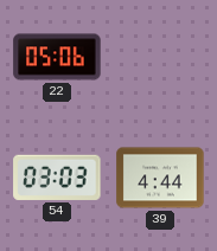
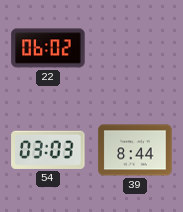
22: 05:06 -> 06:02 (48, 48)
39: 4:44 -> 8:44 (135, 150)
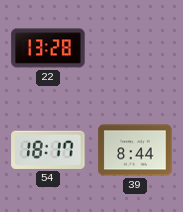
22: 06:02 -> 13:28 (48, 48)
54: 03:03 -> 18:17 (48, 150)
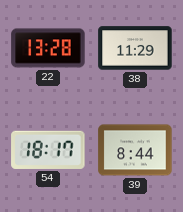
38: none -> 11:29 (135, 48)
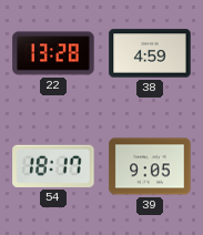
38: 11:29 -> 4:59 (150, 53)
39: 8:44 -> 9:05 (150, 166)
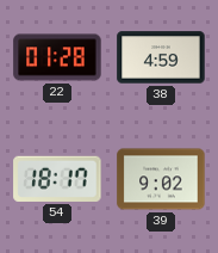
22: 13:28 -> 01:28 (57, 57)
39: 9:05 -> 9:02 (161, 179)
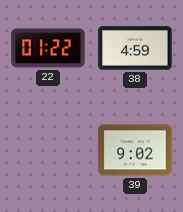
22: 01:28 -> 01:22 (48, 48)
54: 18:17 -> none (57, 179)
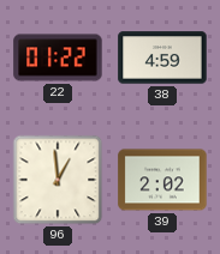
96: none -> 12:59 (58, 180)
39: 9:02 -> 2:02 (162, 180)
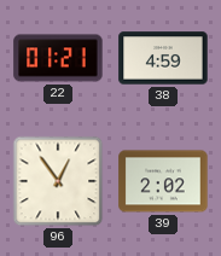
22: 01:22 -> 01:21 (58, 58)
96: 12:59 -> 12:54 (58, 181)
